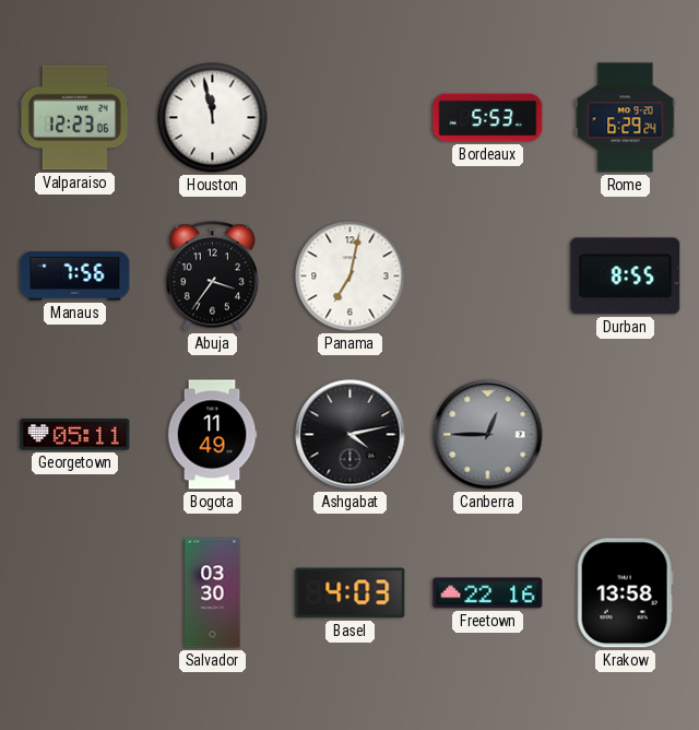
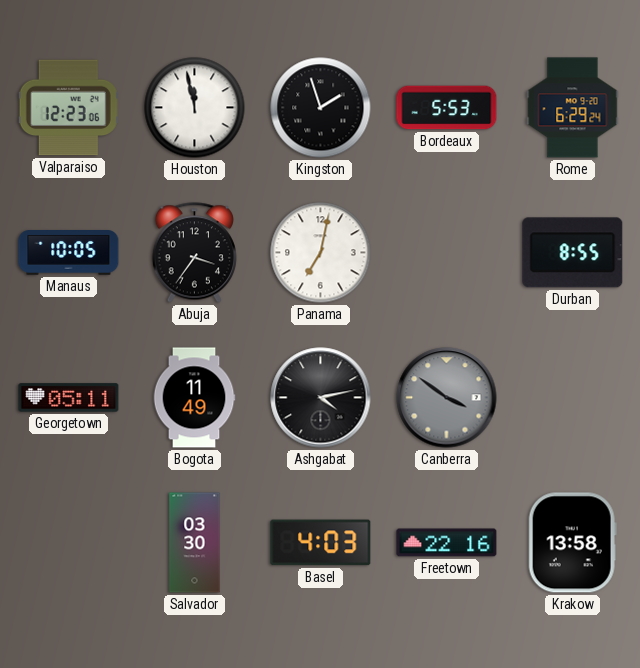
Kingston: none -> 1:57 (321, 108)
Manaus: 7:56 -> 10:05 (69, 253)
Canberra: 12:45 -> 3:51 (447, 398)
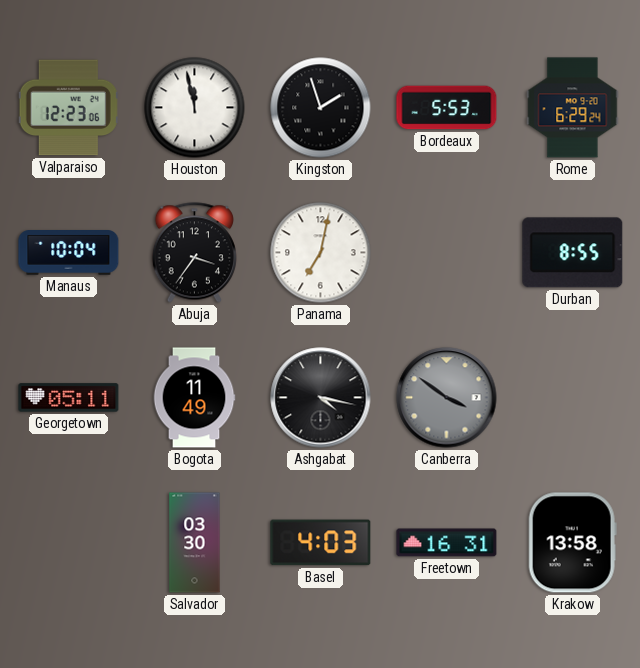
Manaus: 10:05 -> 10:04 (69, 253)
Ashgabat: 4:13 -> 4:17 (321, 398)
Freetown: 22:16 -> 16:31 (447, 543)
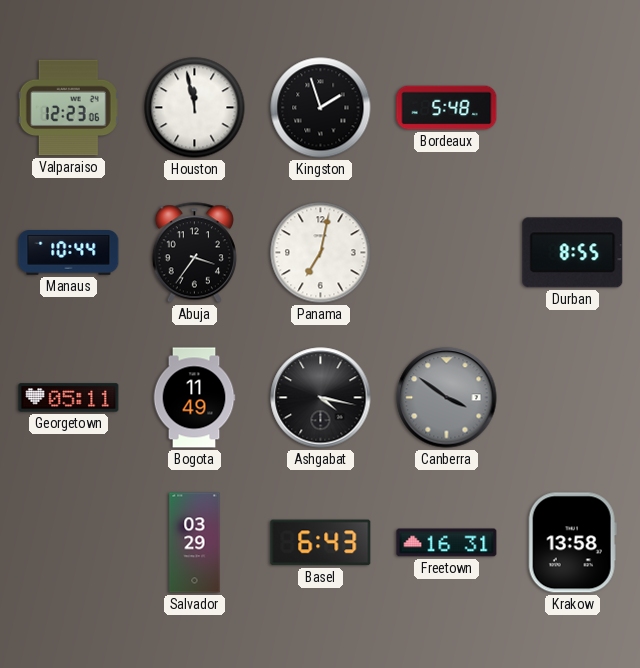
Bordeaux: 5:53 -> 5:48 (447, 108)
Rome: 6:29 -> none (573, 108)
Manaus: 10:04 -> 10:44 (69, 253)
Salvador: 03:30 -> 03:29 (195, 543)
Basel: 4:03 -> 6:43 (321, 543)
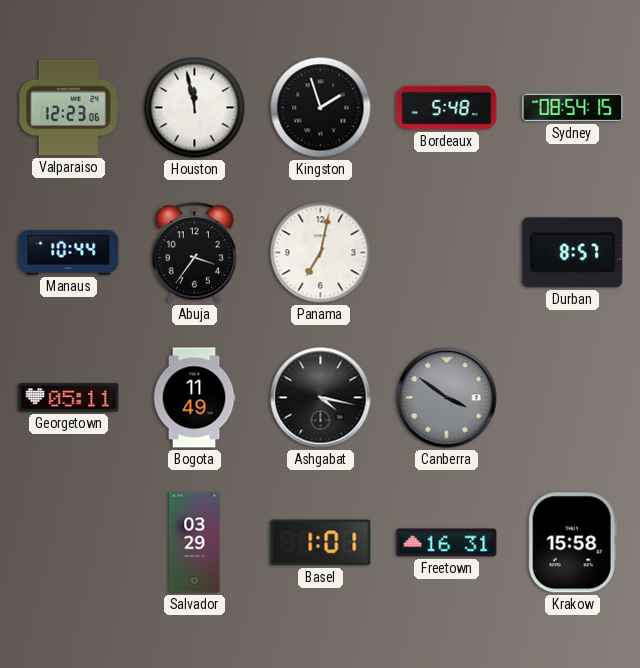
Sydney: none -> 08:54 (573, 108)
Durban: 8:55 -> 8:57 (573, 253)
Basel: 6:43 -> 1:01 (321, 543)
Krakow: 13:58 -> 15:58 (572, 543)
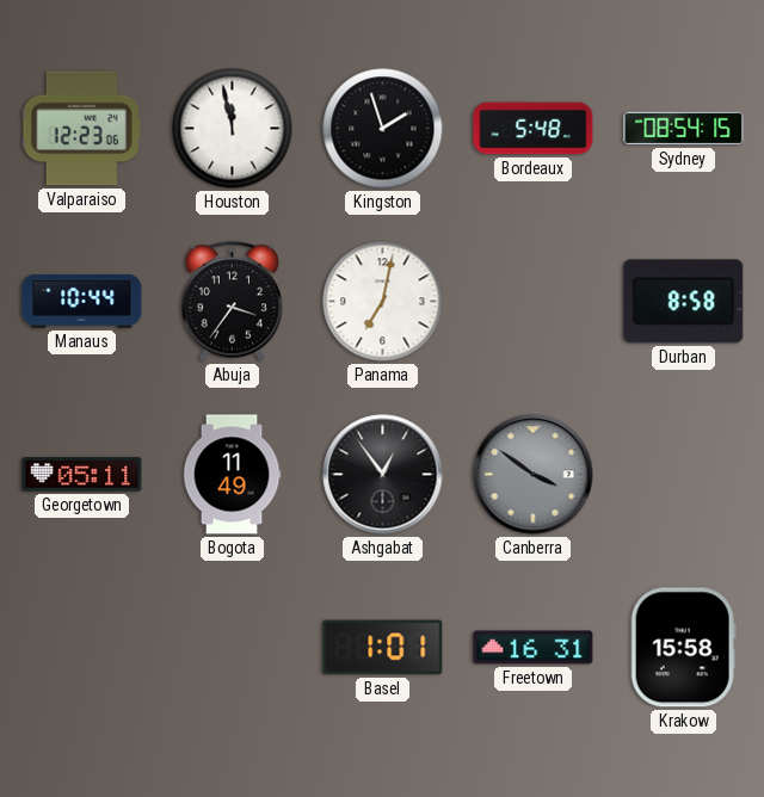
Durban: 8:57 -> 8:58 (684, 302)
Ashgabat: 4:17 -> 12:54 (383, 475)
Salvador: 03:29 -> none (195, 543)
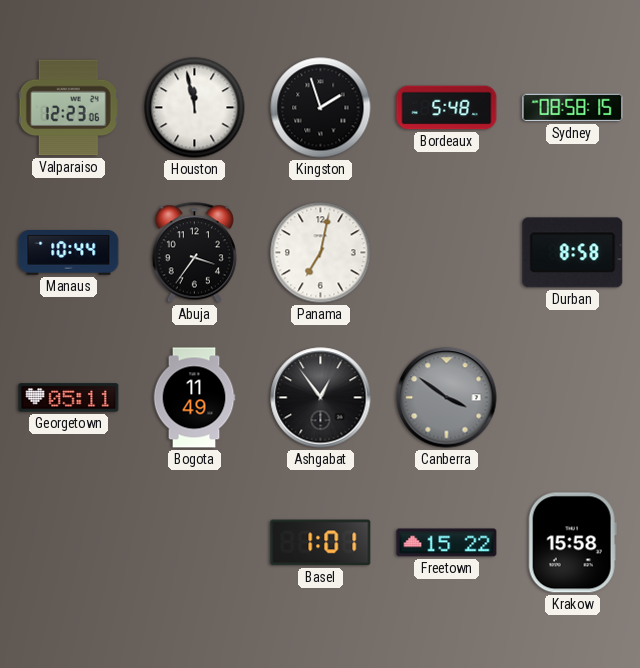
Sydney: 08:54 -> 08:58 (573, 108)
Freetown: 16:31 -> 15:22 (447, 543)
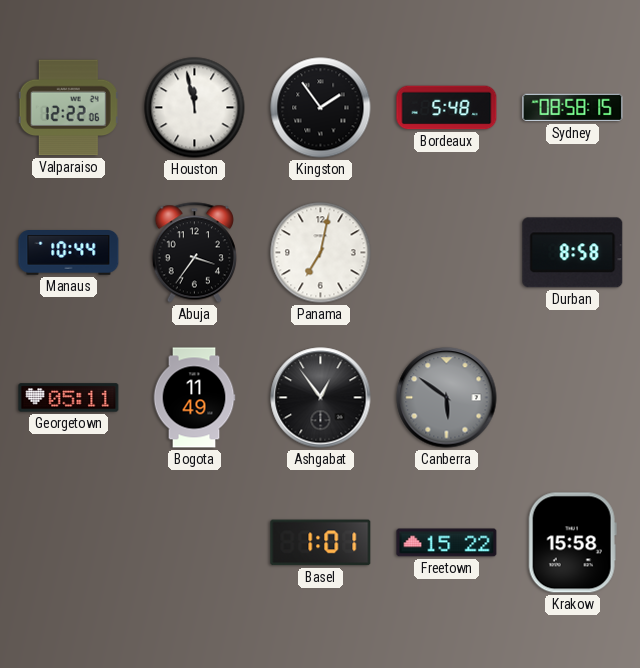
Valparaiso: 12:23 -> 12:22 (68, 108)
Kingston: 1:57 -> 1:54 (321, 108)
Canberra: 3:51 -> 5:51 (447, 398)
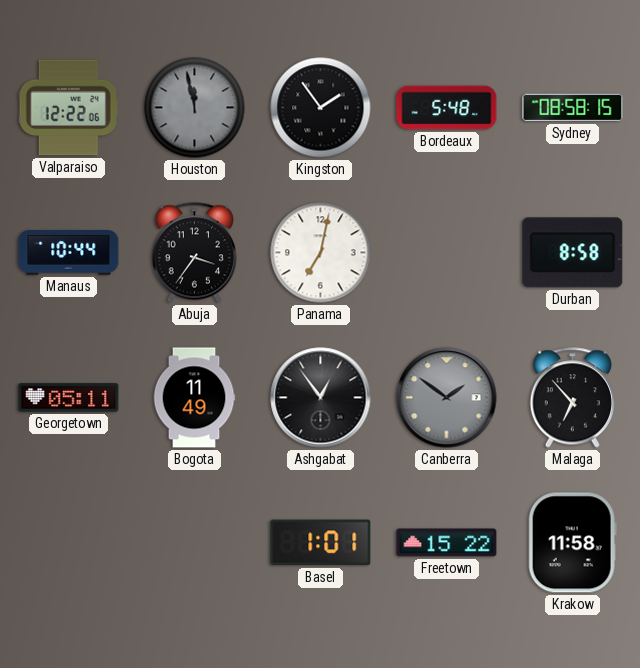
Houston dial: white -> grey (195, 108)
Canberra: 5:51 -> 1:51 (447, 398)
Malaga: none -> 6:53 (572, 398)
Krakow: 15:58 -> 11:58 (572, 543)
